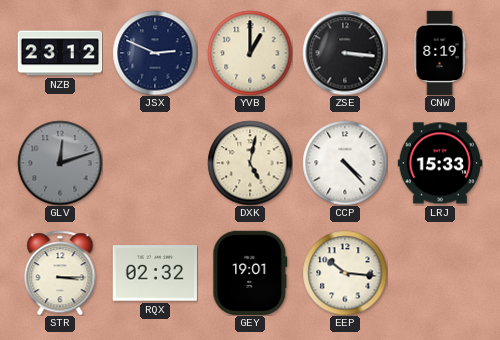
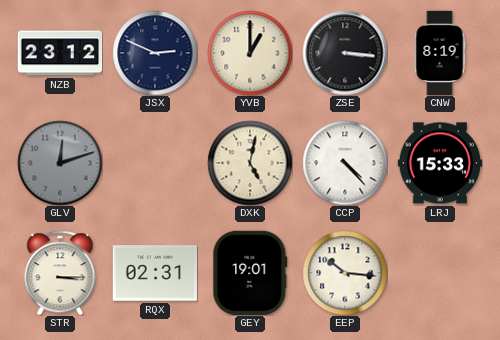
RQX: 02:32 -> 02:31 (154, 273)
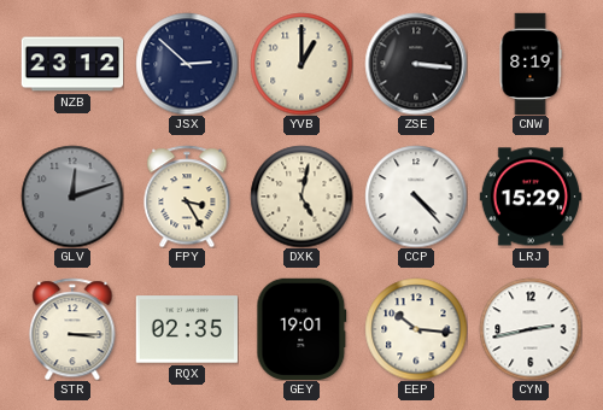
JSX: 2:49 -> 2:52 (187, 64)
FPY: none -> 3:25 (187, 197)
LRJ: 15:33 -> 15:29 (531, 197)
RQX: 02:31 -> 02:35 (186, 329)
CYN: none -> 2:43 (531, 329)
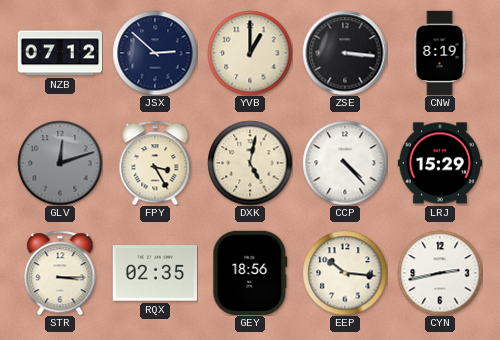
NZB: 23:12 -> 07:12 (60, 53)
GEY: 19:01 -> 18:56 (250, 272)
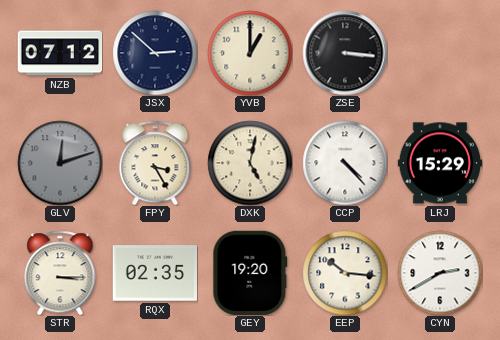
CNW: 8:19 -> none (440, 53)
GEY: 18:56 -> 19:20 (250, 272)
CYN: 2:43 -> 2:40 (440, 273)
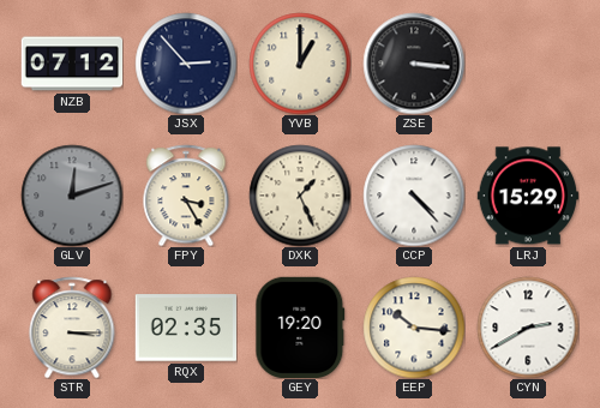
JSX: 2:52 -> 2:53 (186, 64)
DXK: 5:02 -> 1:26 (300, 196)
